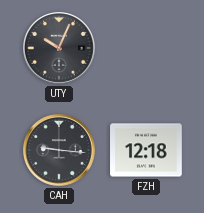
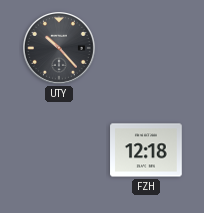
UTY: 10:04 -> 10:23 (60, 49)
CAH: 9:16 -> none (60, 151)
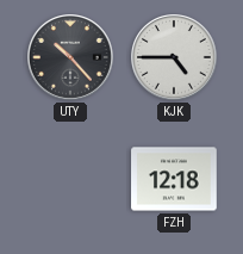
KJK: none -> 4:45 (175, 58)
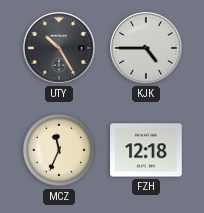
UTY: 10:23 -> 10:25 (60, 49)
MCZ: none -> 11:34 (59, 150)
